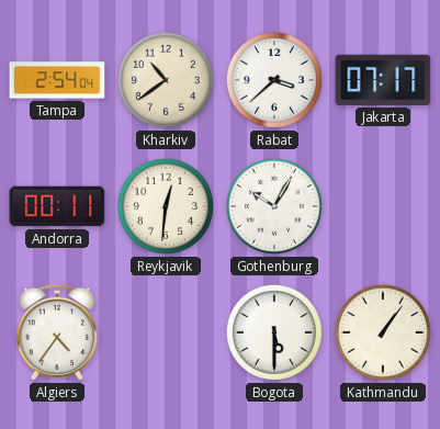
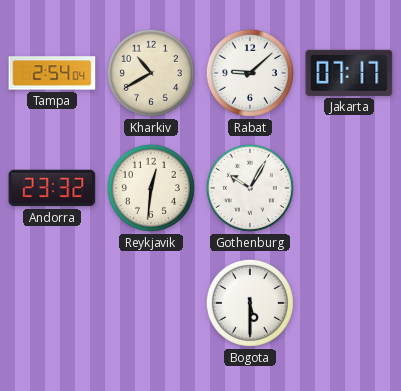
Kharkiv: 10:39 -> 10:40 (151, 73)
Rabat: 3:38 -> 9:08 (250, 73)
Andorra: 00:11 -> 23:32 (52, 188)
Algiers: 4:36 -> none (56, 332)
Kathmandu: 1:06 -> none (383, 332)
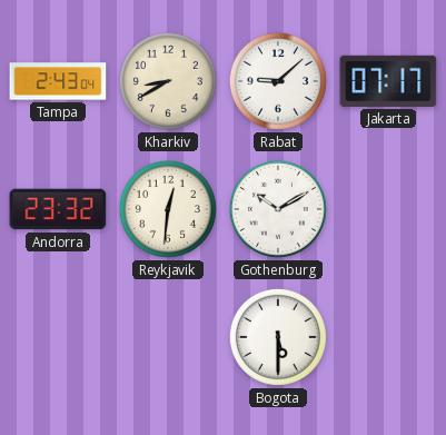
Tampa: 2:54 -> 2:43 (58, 81)
Kharkiv: 10:40 -> 8:40 (168, 81)
Gothenburg: 10:05 -> 10:10 (278, 209)
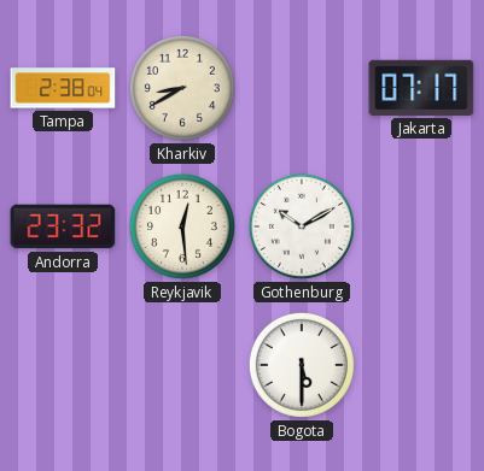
Tampa: 2:43 -> 2:38 (63, 88)
Rabat: 9:08 -> none (278, 81)
Reykjavik: 12:31 -> 12:29 (182, 226)
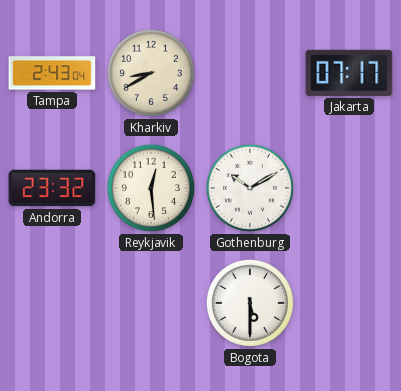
Tampa: 2:38 -> 2:43 (52, 73)
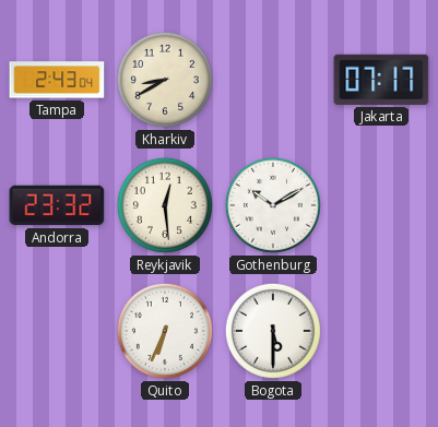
Quito: none -> 6:34 (165, 331)
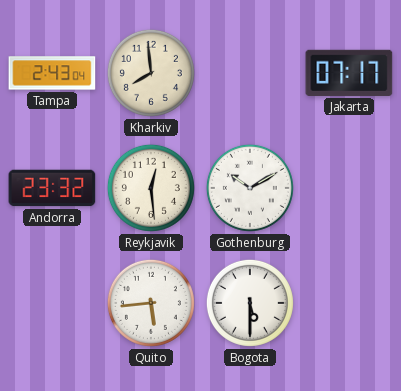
Kharkiv: 8:40 -> 7:59 (151, 73)
Quito: 6:34 -> 5:44 (151, 303)
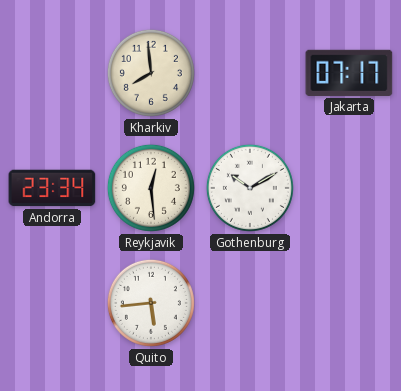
Tampa: 2:43 -> none (52, 73)
Andorra: 23:32 -> 23:34 (52, 188)
Bogota: 5:30 -> none (250, 303)
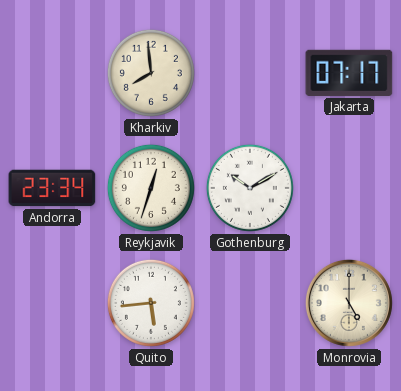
Reykjavik: 12:29 -> 12:33 (151, 188)
Monrovia: none -> 5:00 (349, 303)
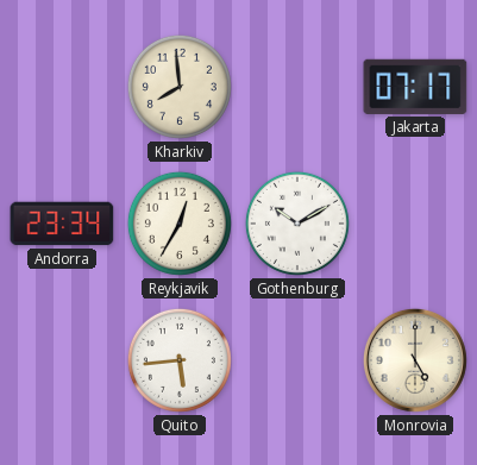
Reykjavik: 12:33 -> 12:35 (180, 224)
